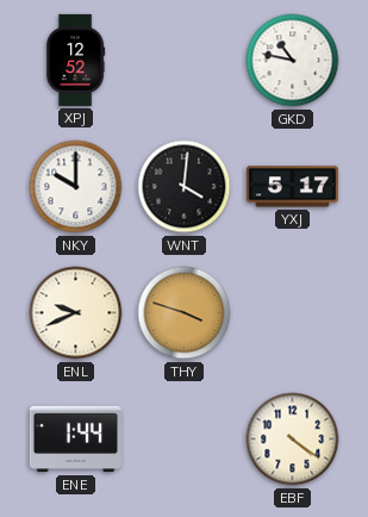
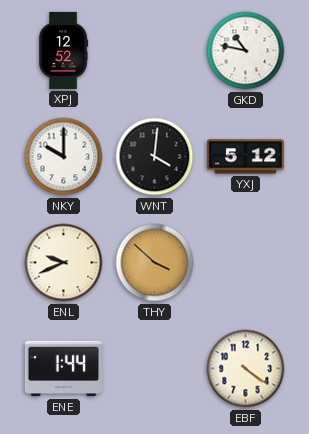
YXJ: 5:17 -> 5:12 (245, 157)
THY: 3:48 -> 3:52 (155, 263)
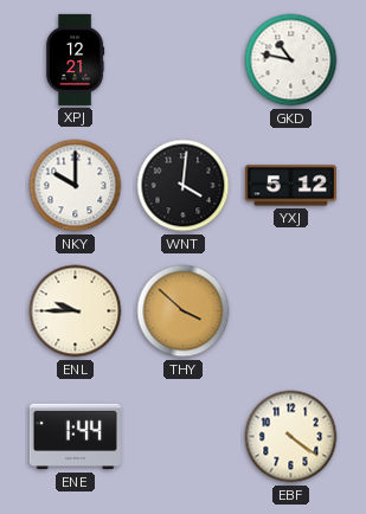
XPJ: 12:52 -> 12:21 (76, 59)
ENL: 9:41 -> 9:45 (76, 311)
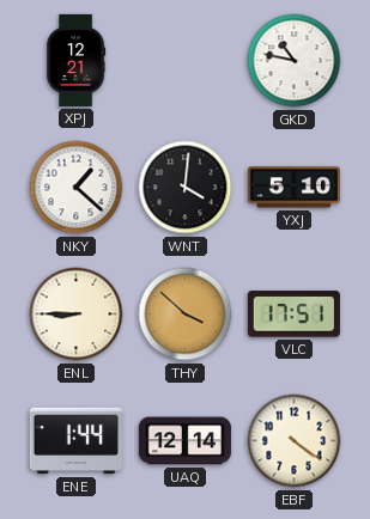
NKY: 10:00 -> 1:22 (77, 188)
YXJ: 5:12 -> 5:10 (293, 188)
ENL: 9:45 -> 8:45 (77, 315)
VLC: none -> 17:51 (293, 315)
UAQ: none -> 12:14 (184, 441)
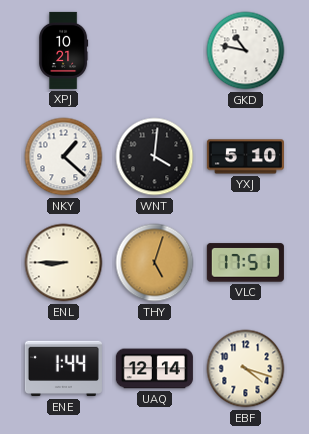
XPJ: 12:21 -> 10:21 (64, 50)
THY: 3:52 -> 5:03 (155, 263)
EBF: 4:21 -> 4:18 (246, 369)
